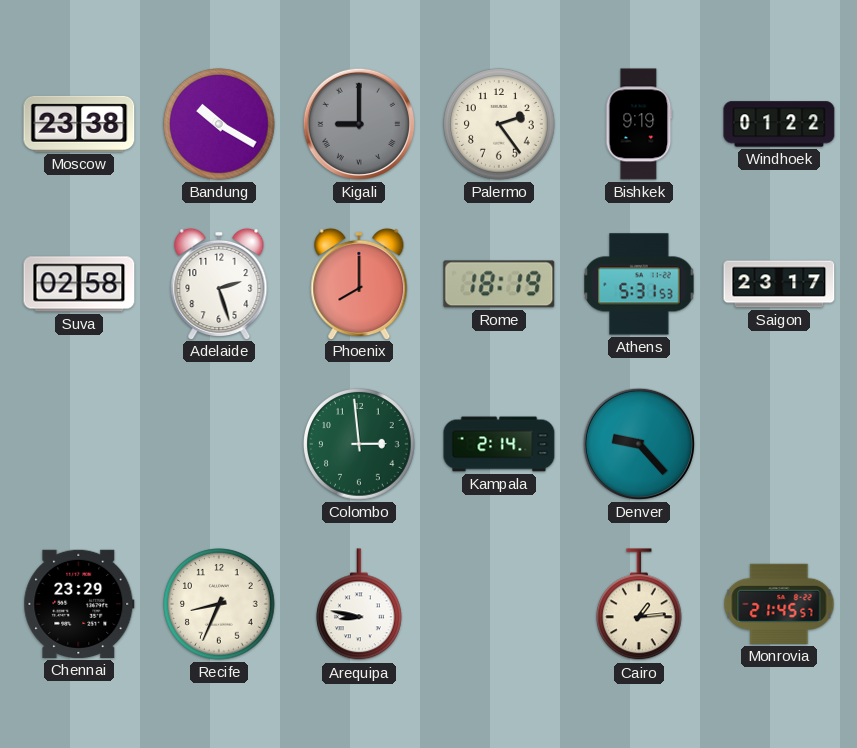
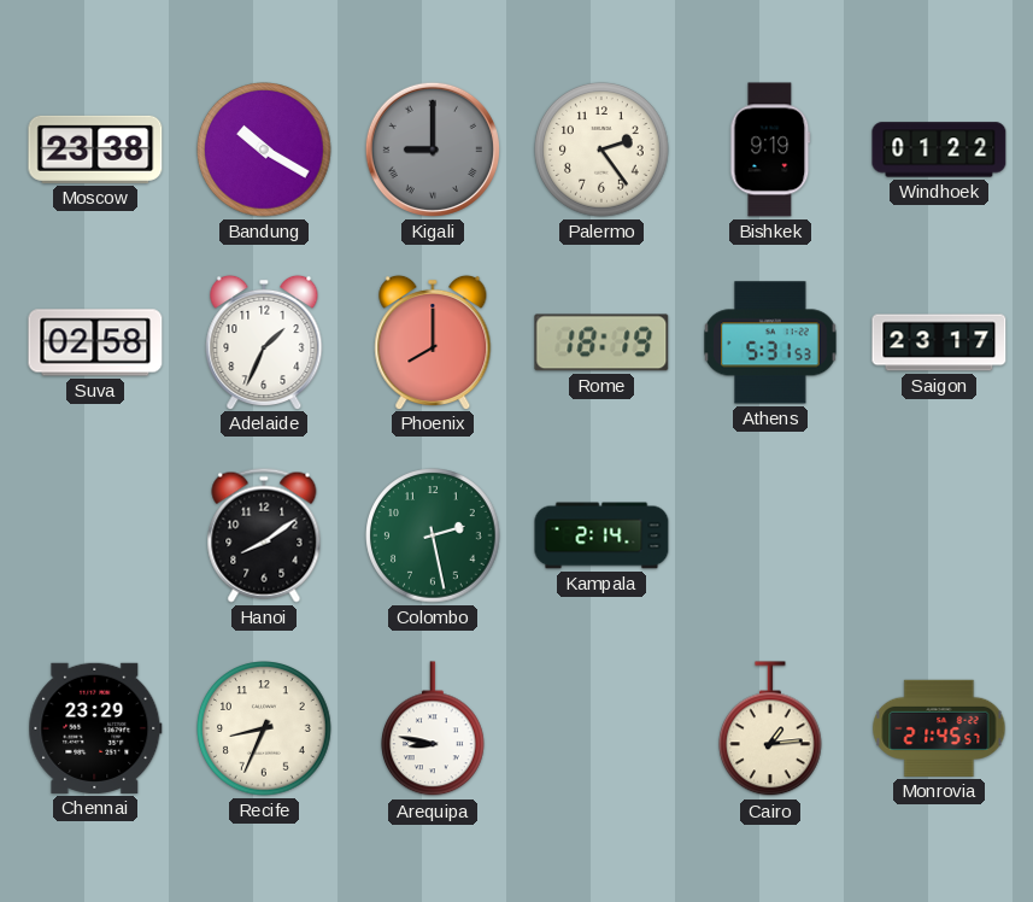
Adelaide: 2:27 -> 1:34 (264, 341)
Hanoi: none -> 8:09 (264, 535)
Colombo: 2:59 -> 2:28 (433, 535)
Denver: 9:23 -> none (639, 444)
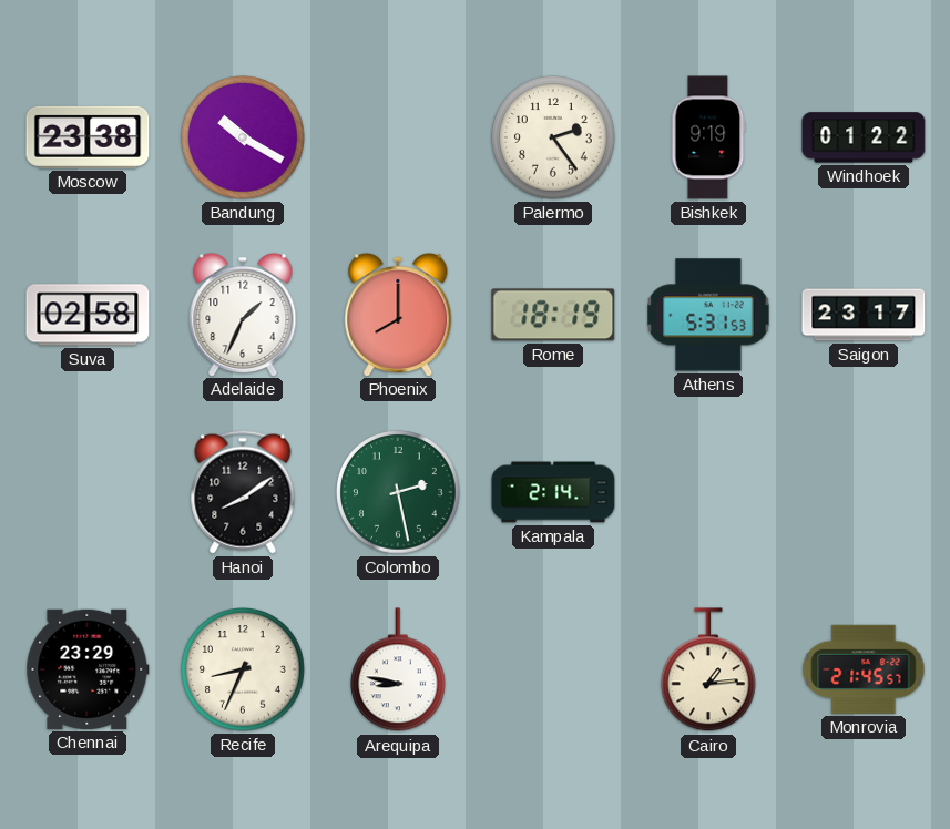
Kigali: 9:00 -> none (433, 150)
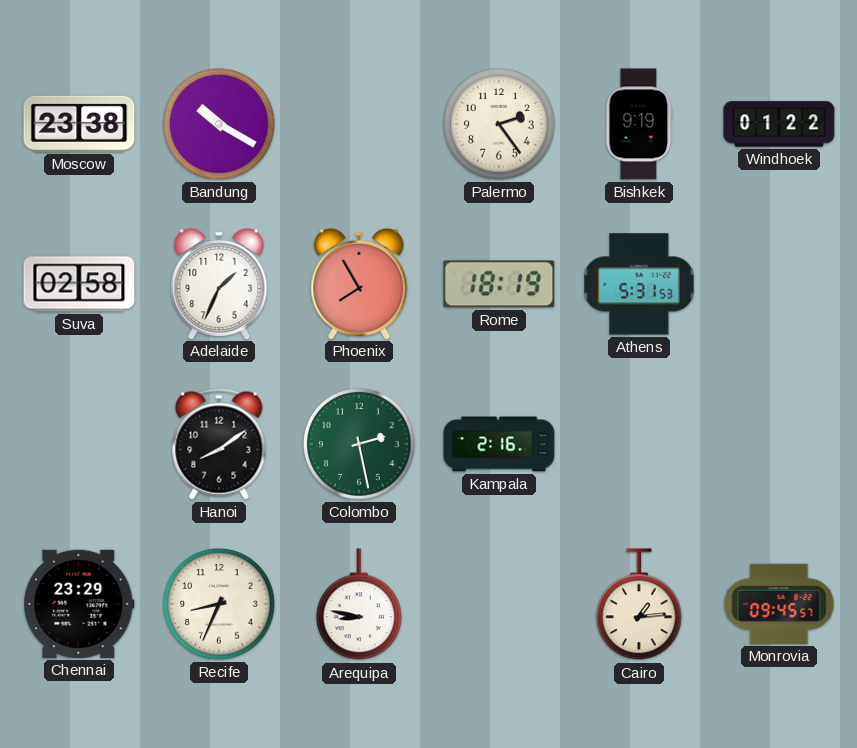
Phoenix: 8:00 -> 7:55 (359, 283)
Saigon: 23:17 -> none (864, 315)
Kampala: 2:14 -> 2:16 (499, 444)
Monrovia: 21:45 -> 09:45 (779, 604)
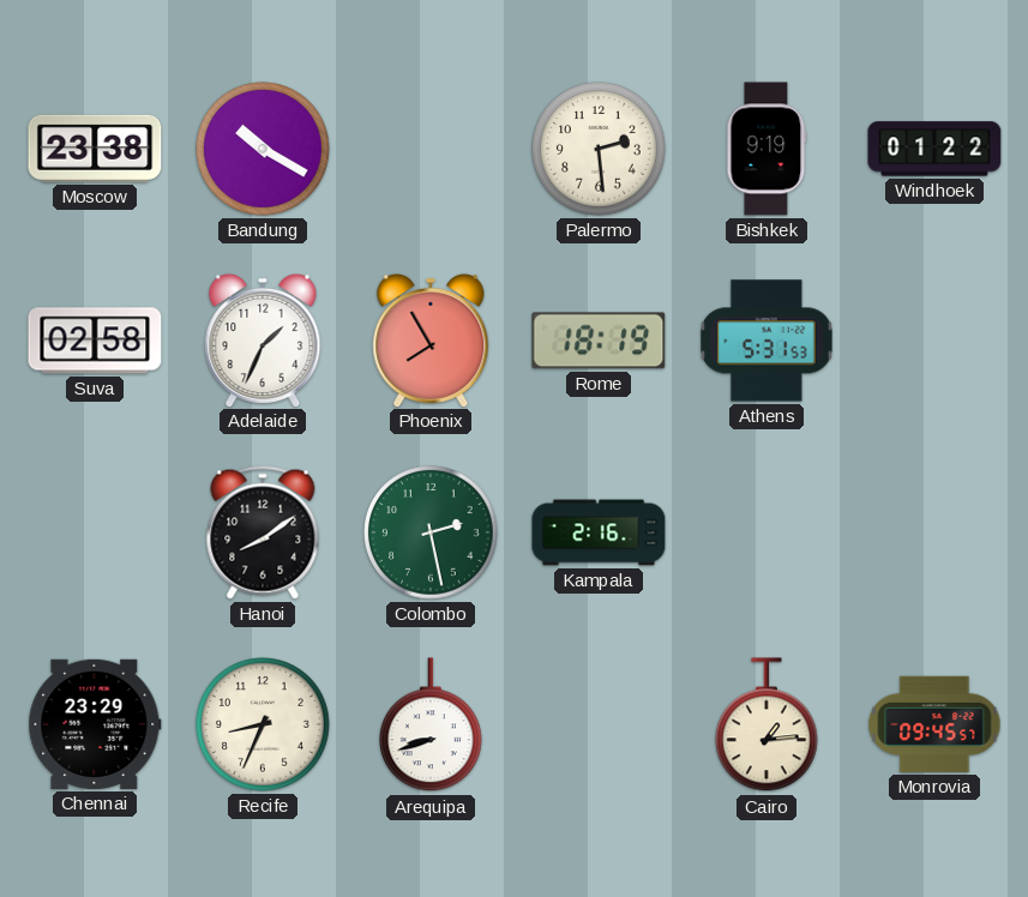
Palermo: 2:24 -> 2:29 (599, 149)
Arequipa: 8:47 -> 8:42 (432, 726)
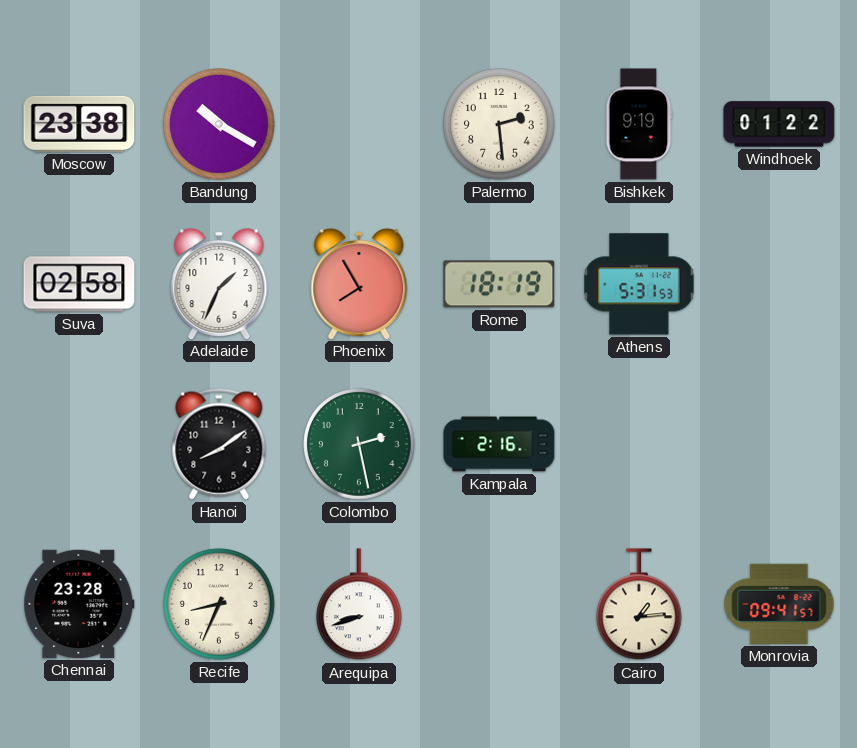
Chennai: 23:29 -> 23:28 (79, 604)
Monrovia: 09:45 -> 09:41 (779, 604)
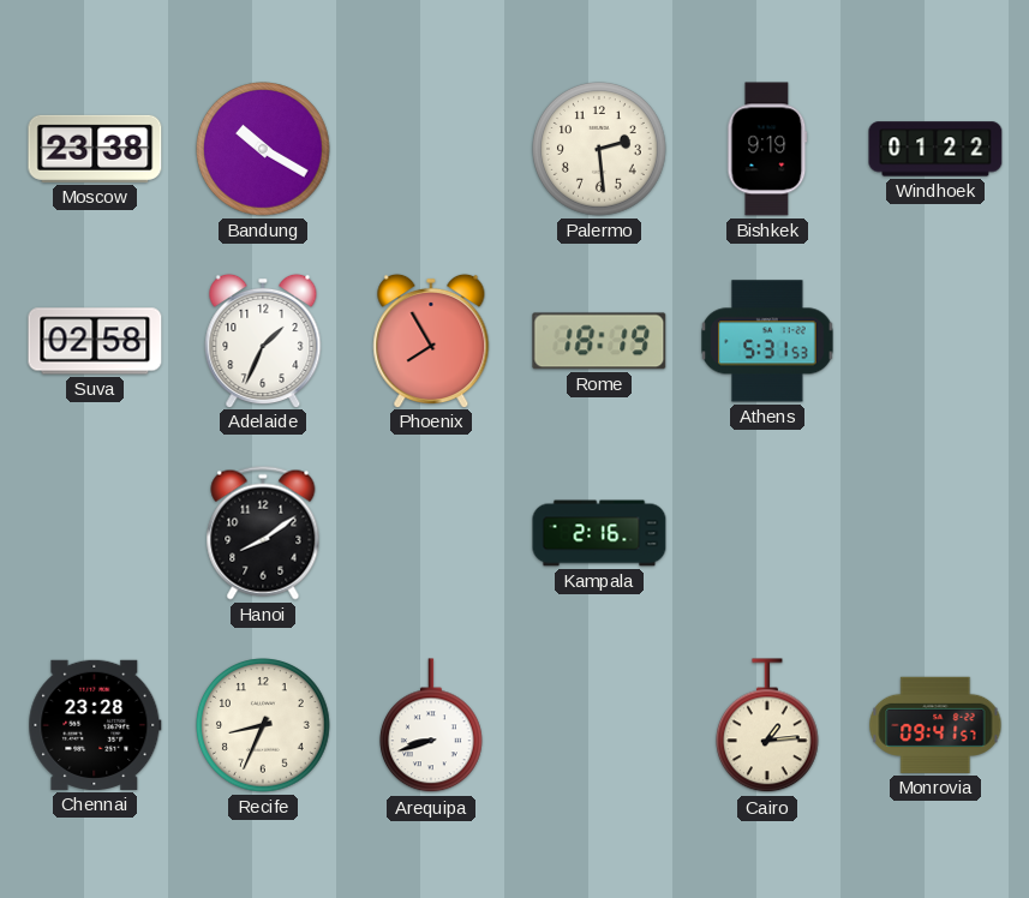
Colombo: 2:28 -> none (359, 444)
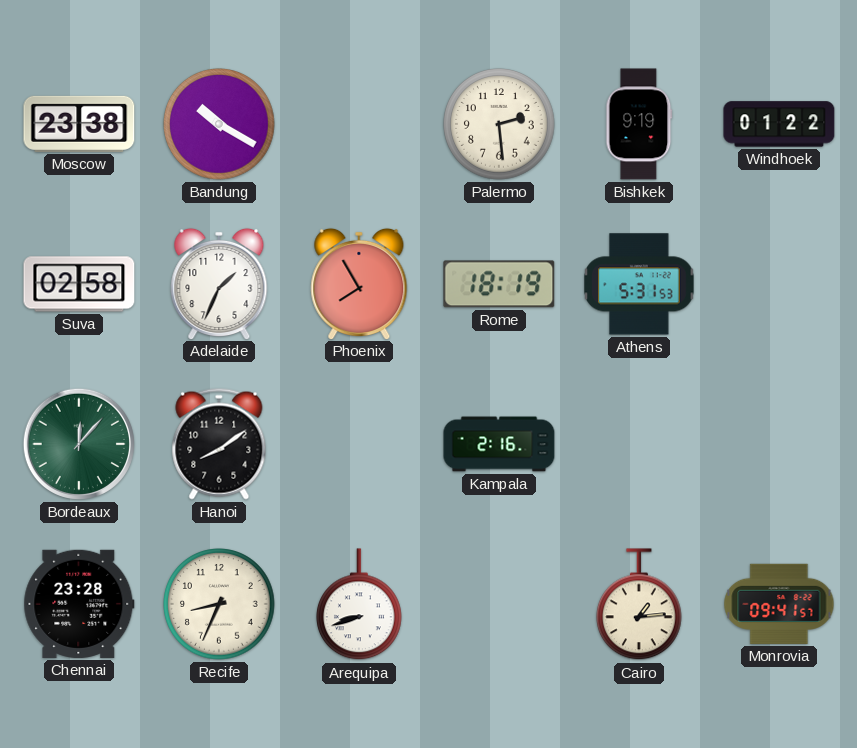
Bordeaux: none -> 12:07 (79, 444)
